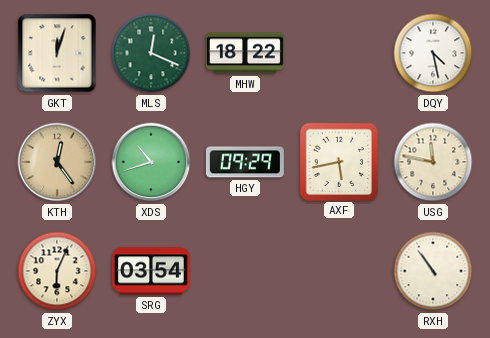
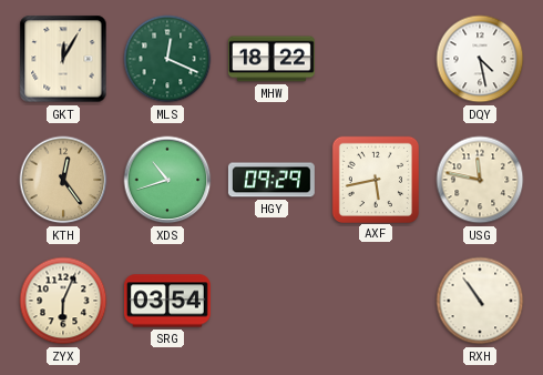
GKT: 12:03 -> 12:05 (63, 59)
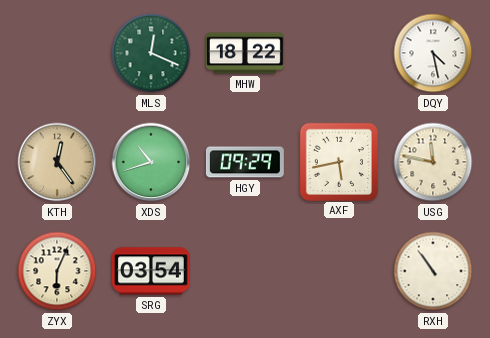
GKT: 12:05 -> none (63, 59)
